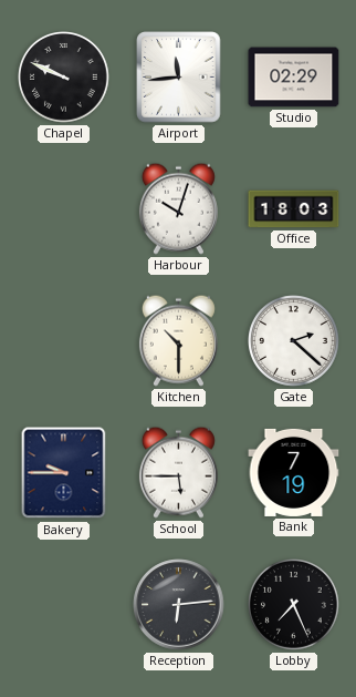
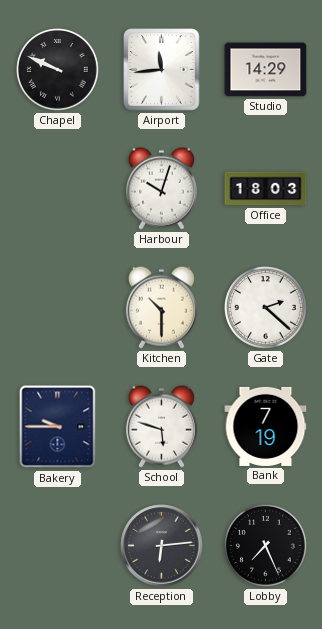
Studio: 02:29 -> 14:29 (266, 70)
School: 5:45 -> 5:48 (161, 426)
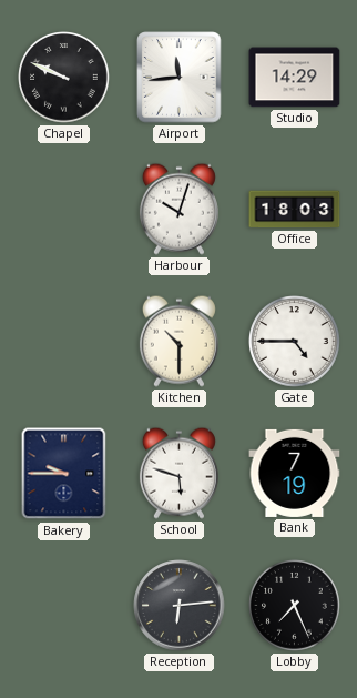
Gate: 2:22 -> 4:45 (295, 342)
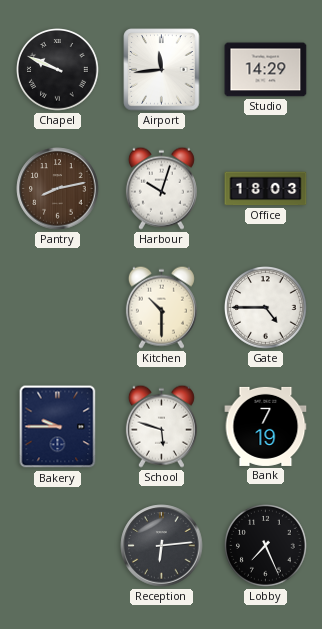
Pantry: none -> 8:13 (58, 189)
